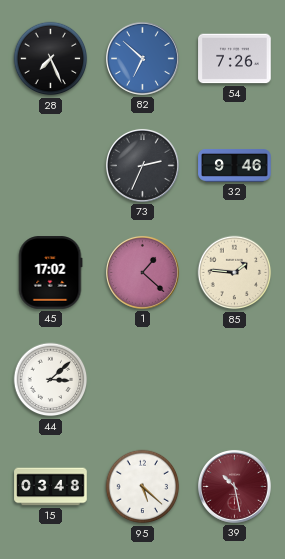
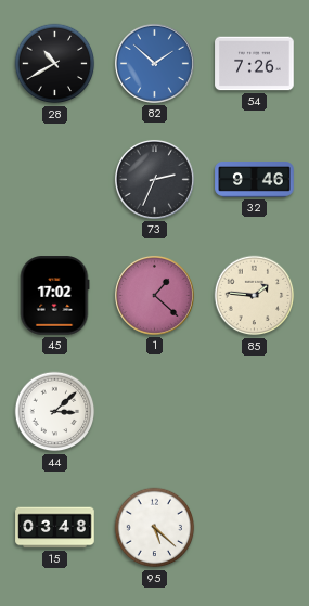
28: 7:26 -> 10:40 (55, 64)
82: 6:52 -> 1:52 (154, 63)
39: 10:28 -> none (234, 486)
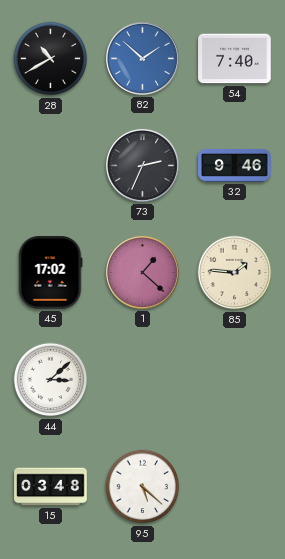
54: 7:26 -> 7:40 (235, 59)
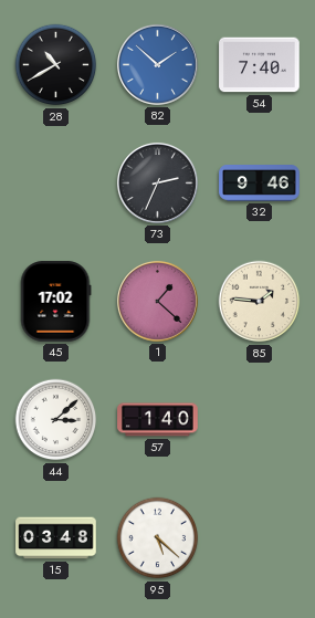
57: none -> 1:40 (158, 420)
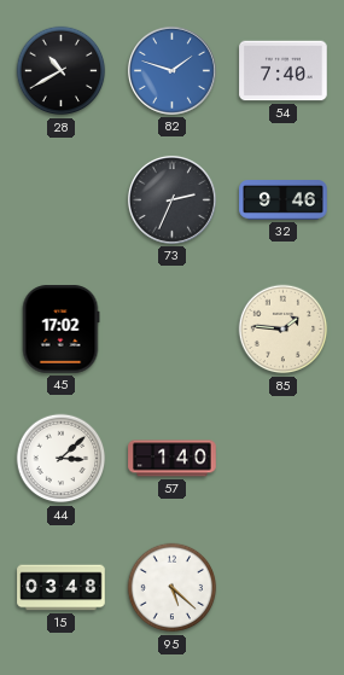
82: 1:52 -> 1:48 (171, 70)
1: 1:22 -> none (157, 301)
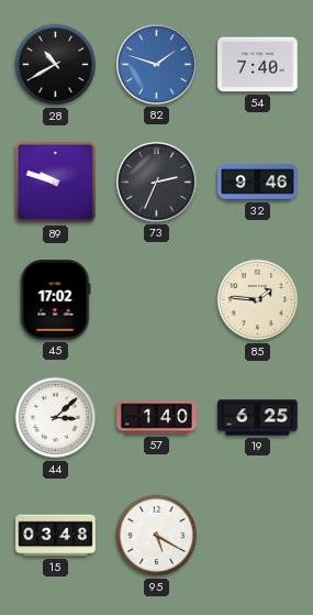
89: none -> 9:48 (56, 183)
19: none -> 6:25 (258, 418)
95: 5:22 -> 5:20 (157, 536)
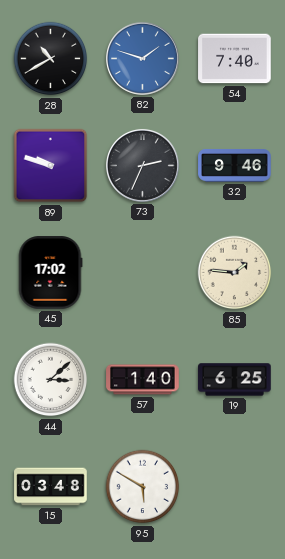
95: 5:20 -> 5:50 (143, 487)
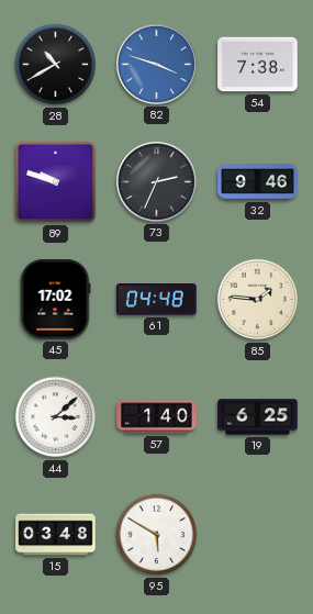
82: 1:48 -> 3:48 (156, 64)
54: 7:40 -> 7:38 (258, 65)
61: none -> 04:48 (157, 300)
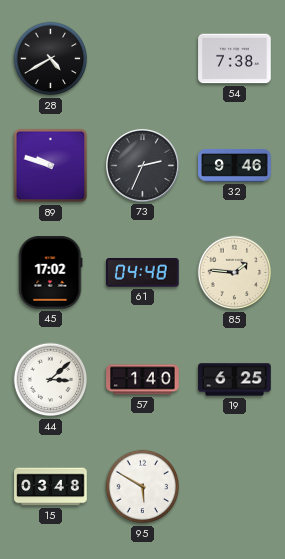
28: 10:40 -> 4:40 (51, 59)
82: 3:48 -> none (156, 64)
